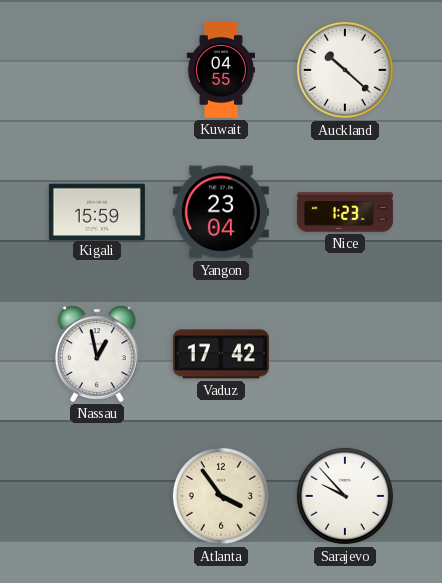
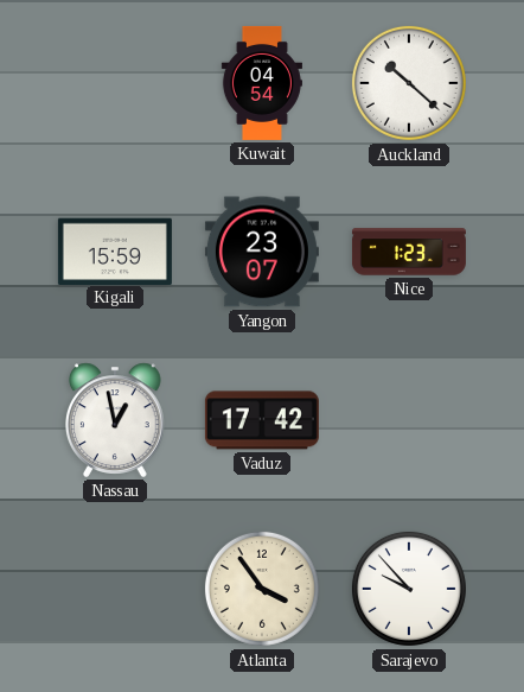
Kuwait: 04:55 -> 04:54 (262, 83)
Yangon: 23:04 -> 23:07 (262, 252)
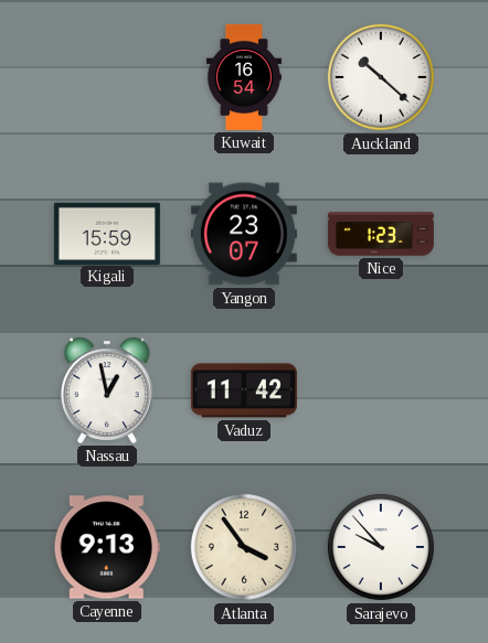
Kuwait: 04:54 -> 16:54 (244, 77)
Vaduz: 17:42 -> 11:42 (244, 390)
Cayenne: none -> 9:13 (107, 547)
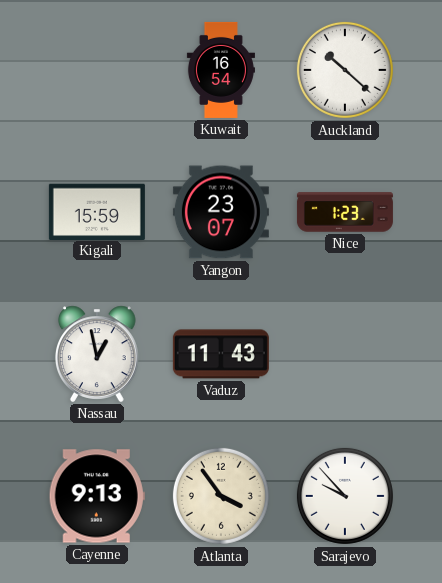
Vaduz: 11:42 -> 11:43 (221, 354)
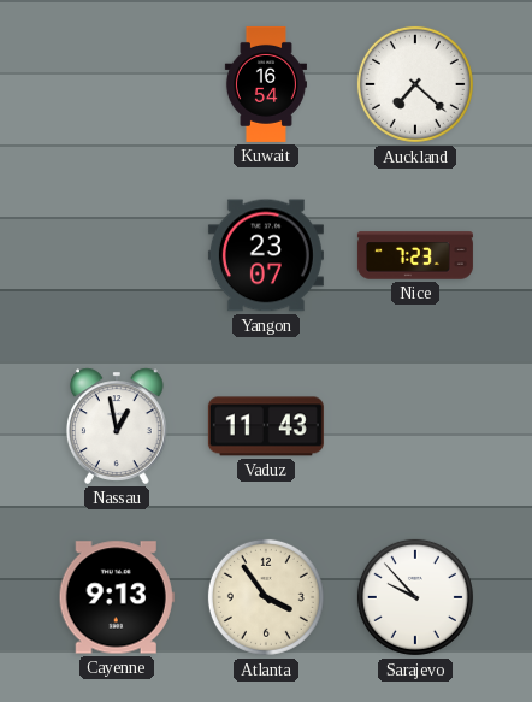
Auckland: 10:22 -> 7:22 (415, 84)
Kigali: 15:59 -> none (97, 211)
Nice: 1:23 -> 7:23 (415, 255)
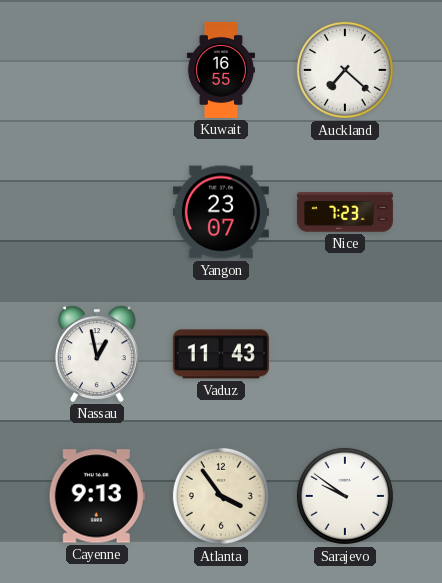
Kuwait: 16:54 -> 16:55 (221, 70)
Sarajevo: 9:53 -> 9:51 (345, 496)
